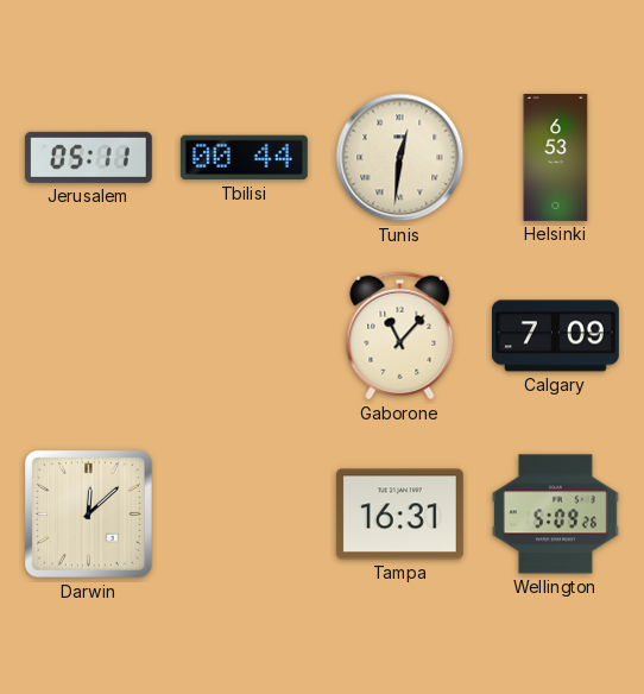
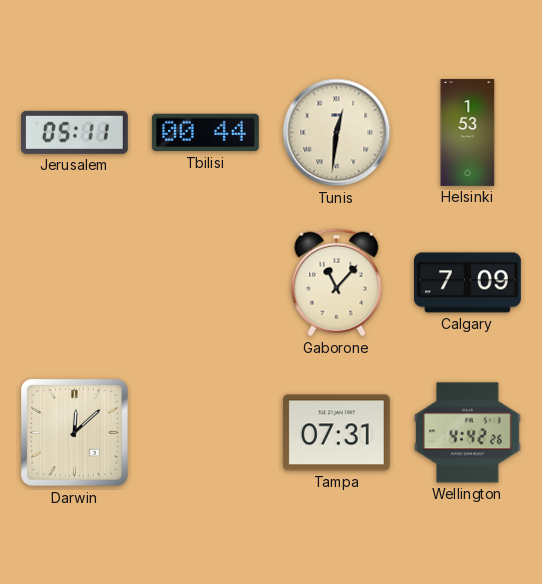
Helsinki: 6:53 -> 1:53 (468, 133)
Tampa: 16:31 -> 07:31 (336, 433)
Wellington: 5:09 -> 4:42 (467, 433)
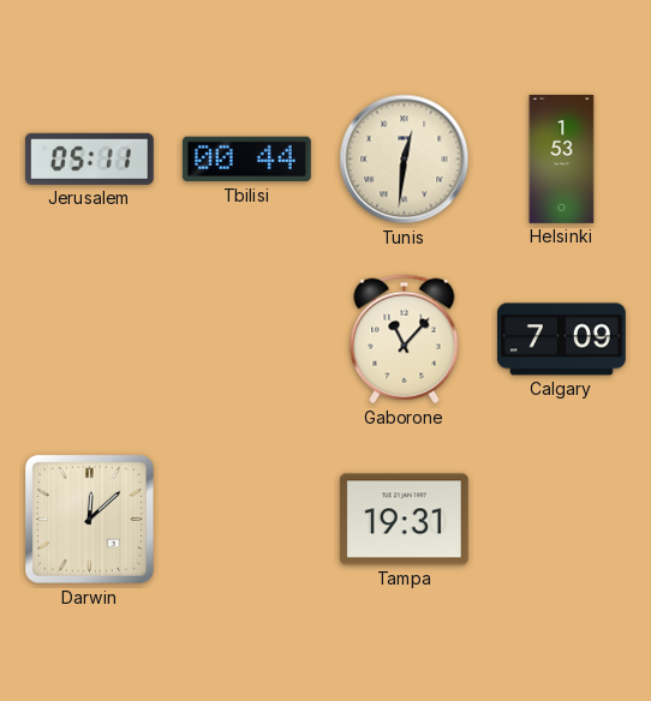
Tampa: 07:31 -> 19:31 (404, 520)
Wellington: 4:42 -> none (467, 433)
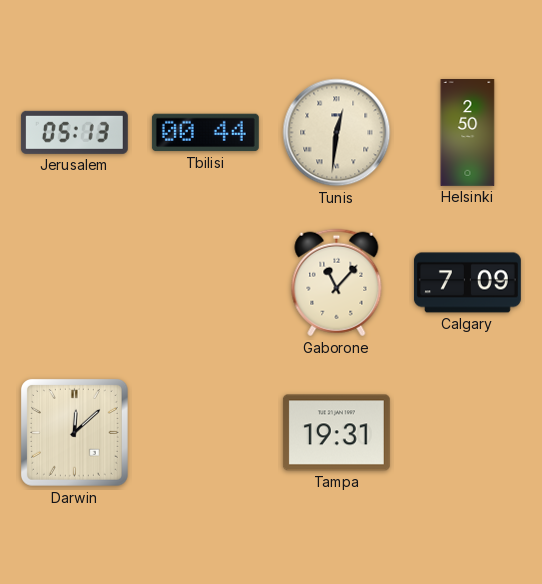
Jerusalem: 05:11 -> 05:13 (74, 132)
Helsinki: 1:53 -> 2:50 (468, 133)
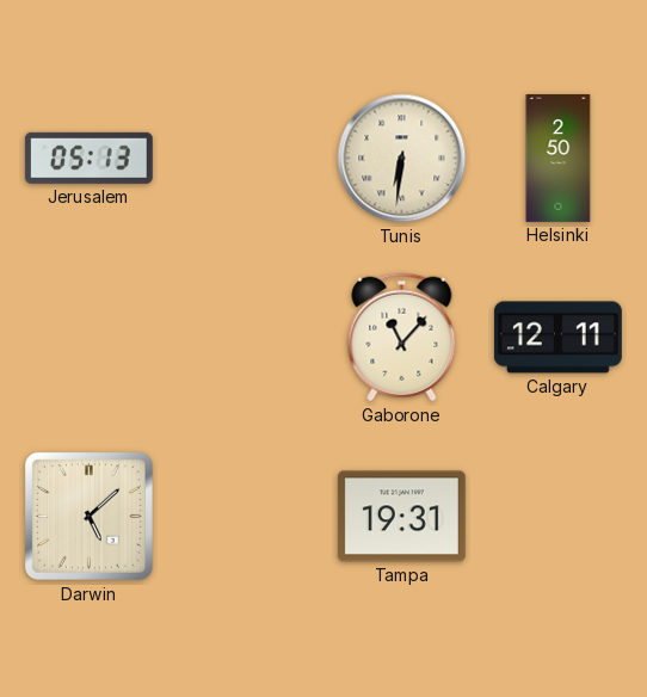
Tbilisi: 00:44 -> none (205, 133)
Tunis: 12:31 -> 6:31 (402, 159)
Calgary: 7:09 -> 12:11 (557, 338)
Darwin: 12:08 -> 5:08 (88, 516)
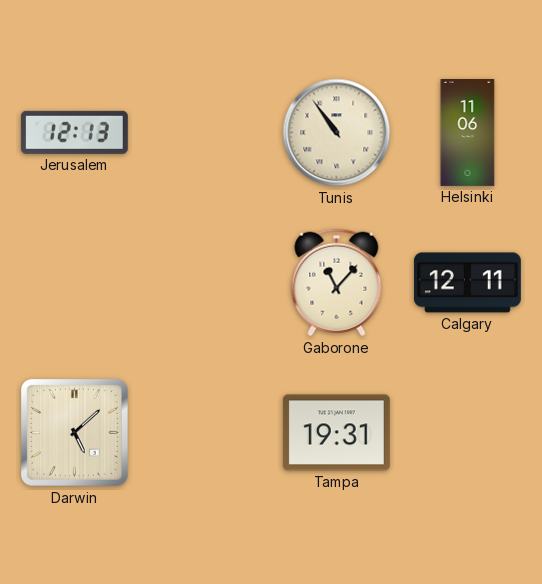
Jerusalem: 05:13 -> 12:13 (74, 132)
Tunis: 6:31 -> 10:54 (337, 133)
Helsinki: 2:50 -> 11:06 (468, 133)
